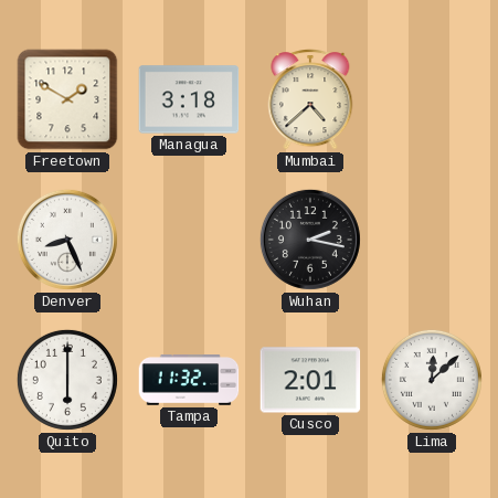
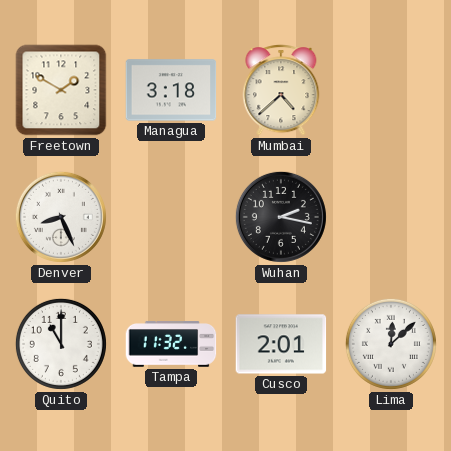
Quito: 6:00 -> 11:00 (61, 344)
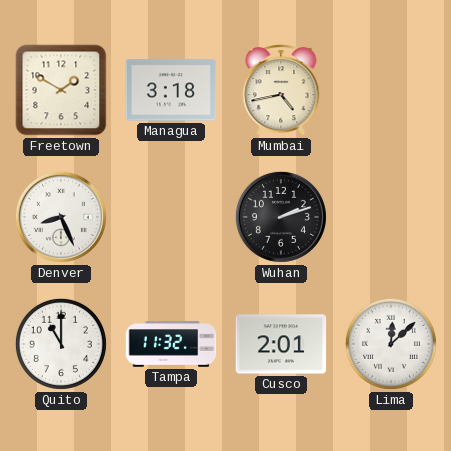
Mumbai: 4:38 -> 4:43 (281, 90)
Wuhan: 2:17 -> 2:12 (281, 217)
